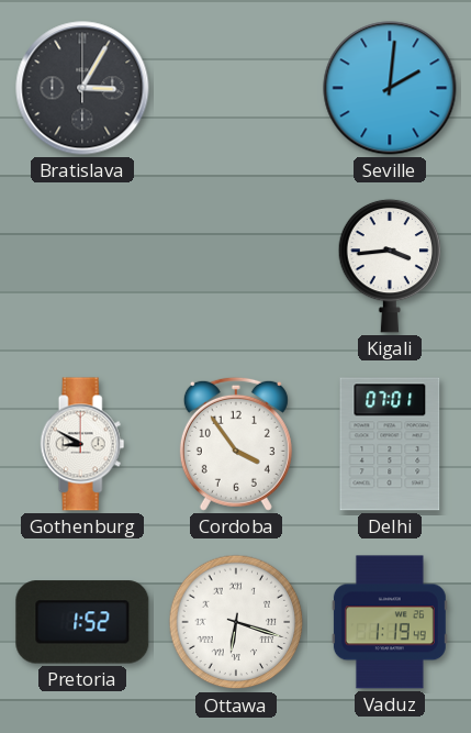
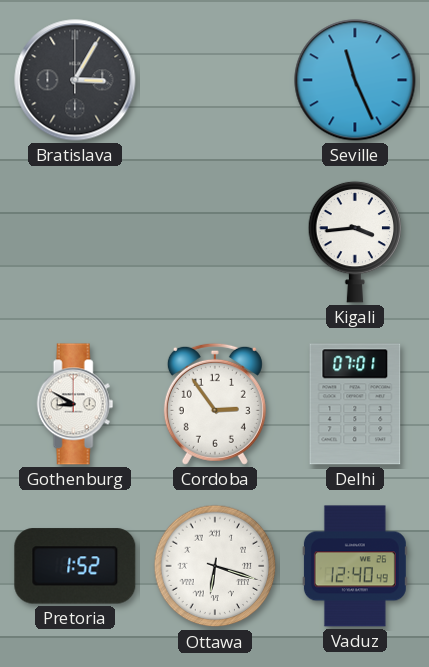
Seville: 2:01 -> 11:26 (355, 80)
Cordoba: 3:54 -> 2:54 (215, 404)
Vaduz: 1:19 -> 12:40 (355, 566)
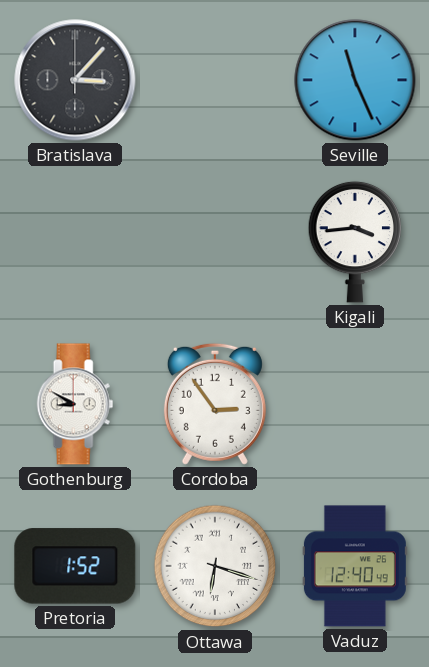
Bratislava: 3:05 -> 3:07 (75, 80)
Delhi: 07:01 -> none (355, 404)
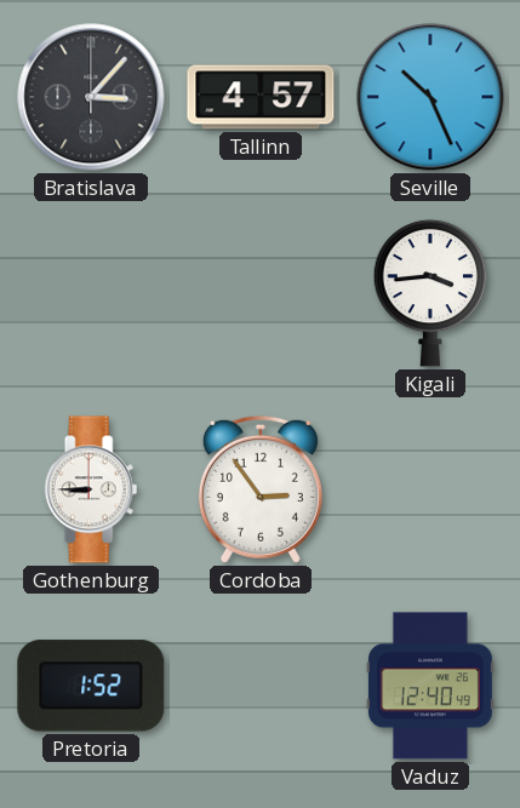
Tallinn: none -> 4:57 (261, 97)
Seville: 11:26 -> 10:26 (430, 97)
Gothenburg: 8:50 -> 8:45 (91, 489)
Ottawa: 6:18 -> none (215, 566)
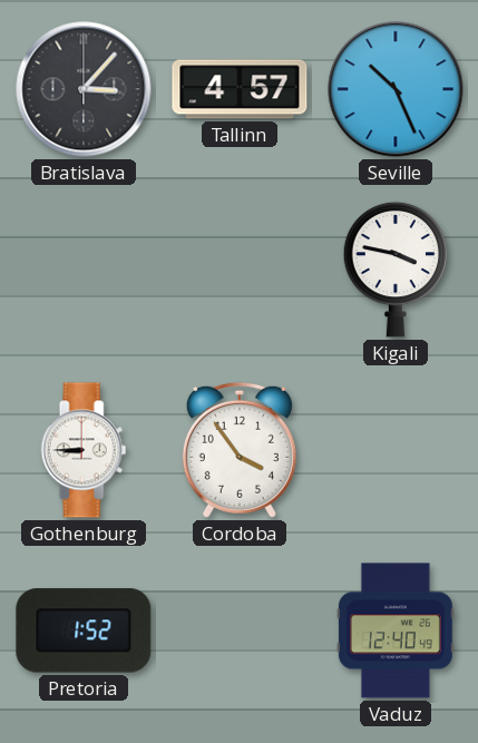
Kigali: 3:44 -> 3:47 (396, 270)
Cordoba: 2:54 -> 3:54 (240, 450)
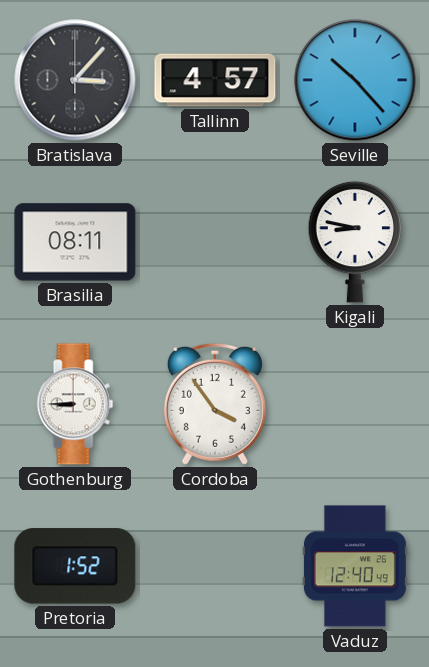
Seville: 10:26 -> 10:23 (355, 80)
Brasilia: none -> 08:11 (75, 242)
Kigali: 3:47 -> 8:47 (355, 242)
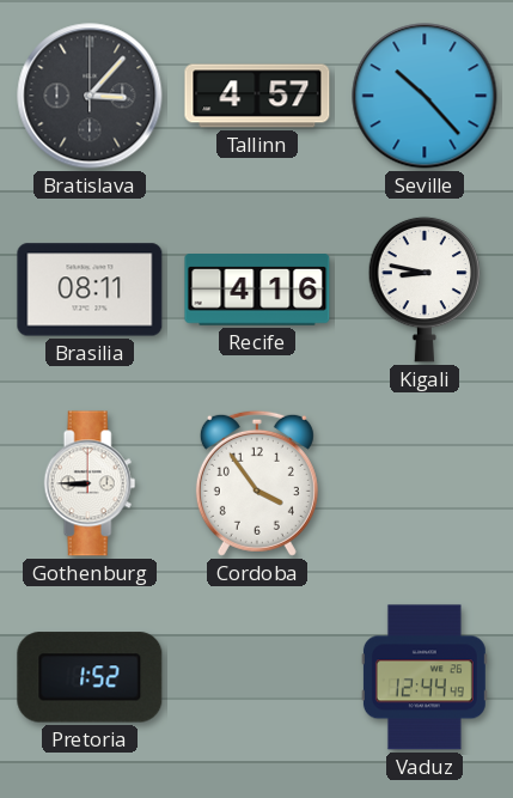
Recife: none -> 4:16 (257, 290)
Vaduz: 12:40 -> 12:44 (425, 677)
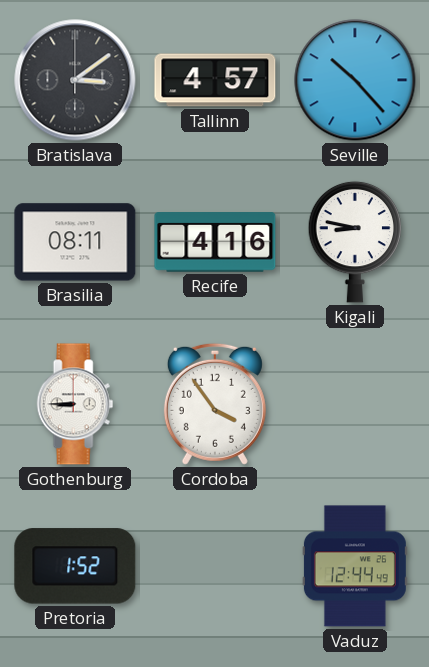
Bratislava: 3:07 -> 3:09 (75, 80)
